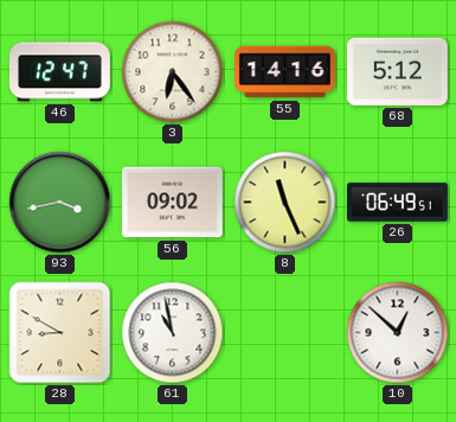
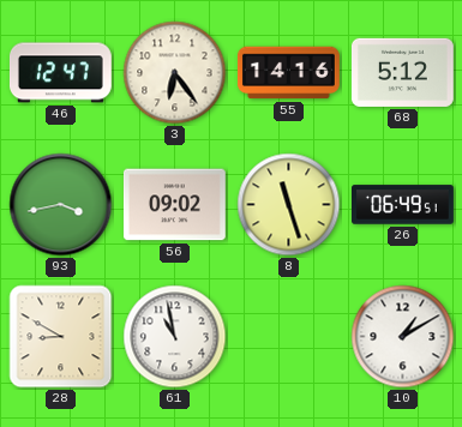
8: 11:26 -> 11:27 (289, 205)
10: 12:52 -> 1:10 (403, 337)
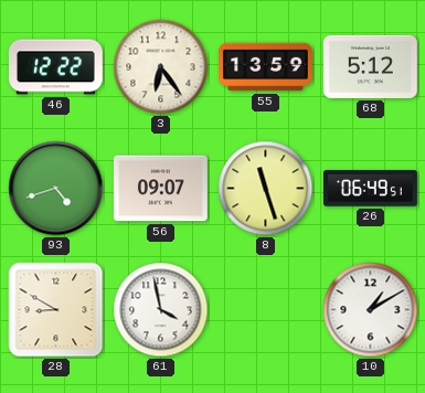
46: 12:47 -> 12:22 (55, 67)
55: 14:16 -> 13:59 (265, 67)
93: 3:43 -> 4:42 (56, 189)
56: 09:02 -> 09:07 (160, 189)
61: 10:58 -> 3:58 (161, 310)
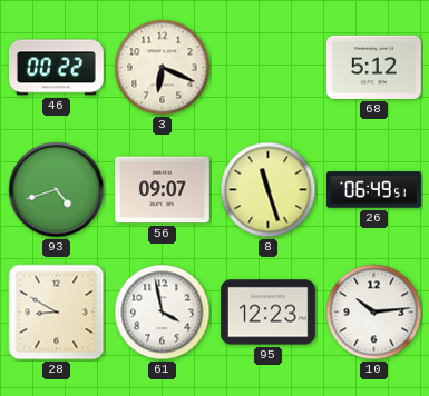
46: 12:22 -> 00:22 (56, 68)
3: 6:24 -> 6:19 (163, 68)
55: 13:59 -> none (265, 67)
95: none -> 12:23 (269, 313)
10: 1:10 -> 10:14 (374, 313)
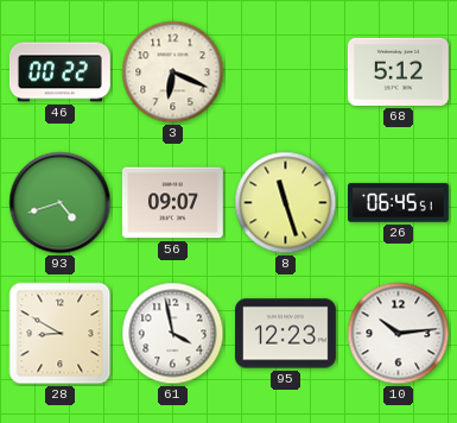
26: 06:49 -> 06:45 (399, 203)
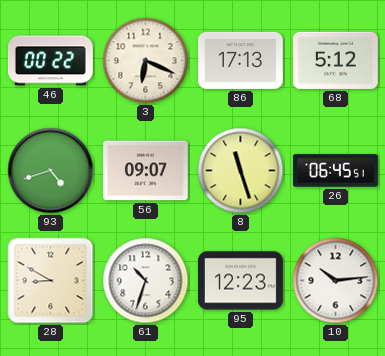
86: none -> 17:13 (240, 60)
61: 3:58 -> 10:33 (146, 281)
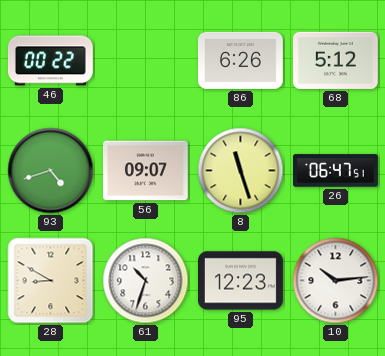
3: 6:19 -> none (146, 61)
86: 17:13 -> 6:26 (240, 60)
26: 06:45 -> 06:47 (336, 171)
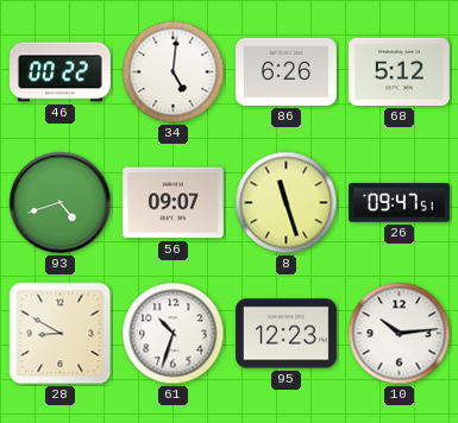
34: none -> 5:01 (174, 72)
26: 06:47 -> 09:47 (400, 203)
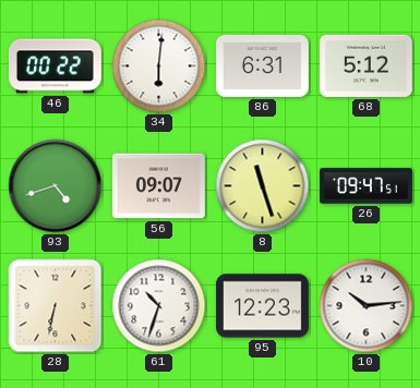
34: 5:01 -> 6:01 (159, 66)
86: 6:26 -> 6:31 (262, 65)
28: 8:50 -> 6:32 (56, 306)
